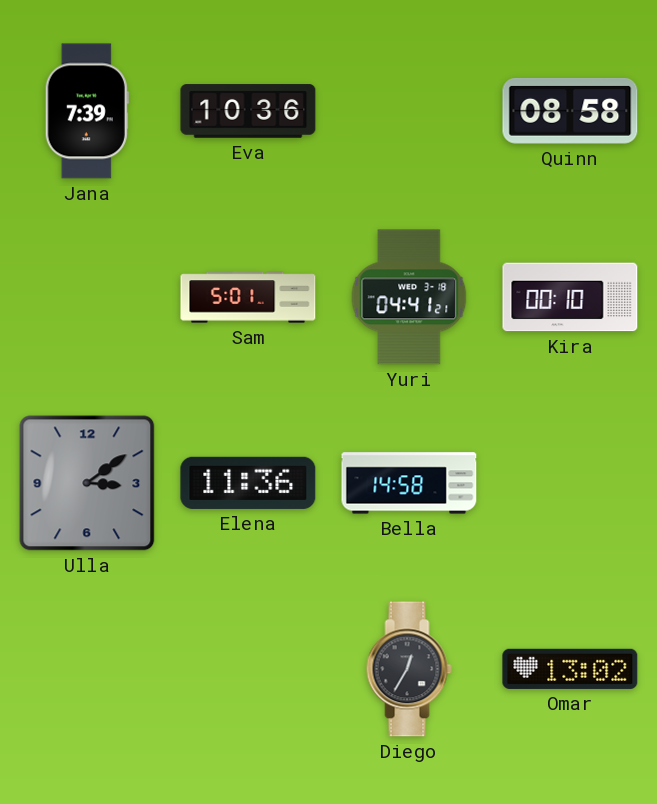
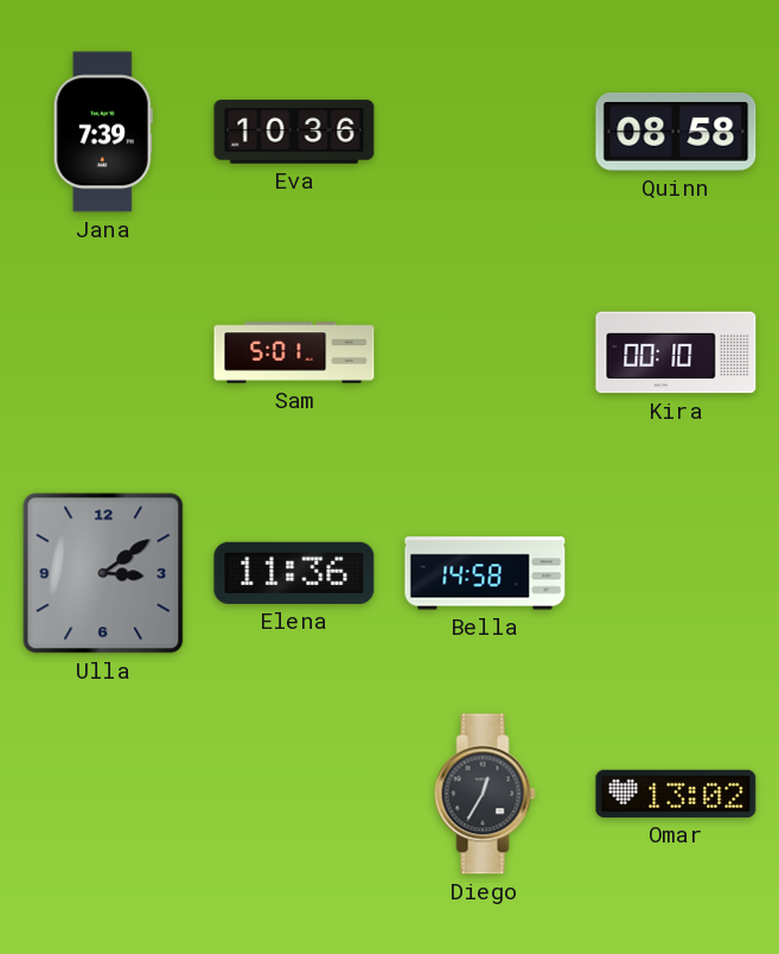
Yuri: 04:41 -> none (409, 297)
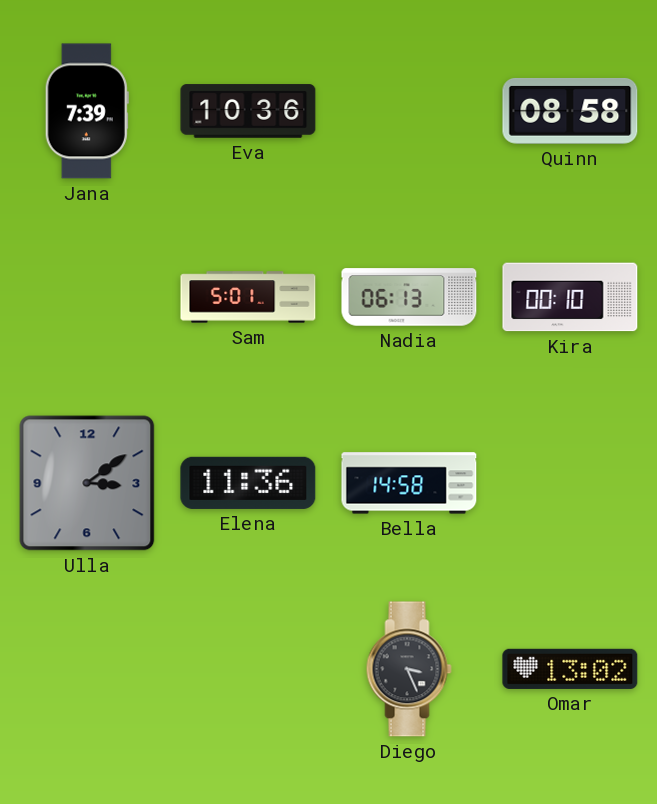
Nadia: none -> 06:13 (409, 297)
Diego: 12:35 -> 3:26 (409, 669)
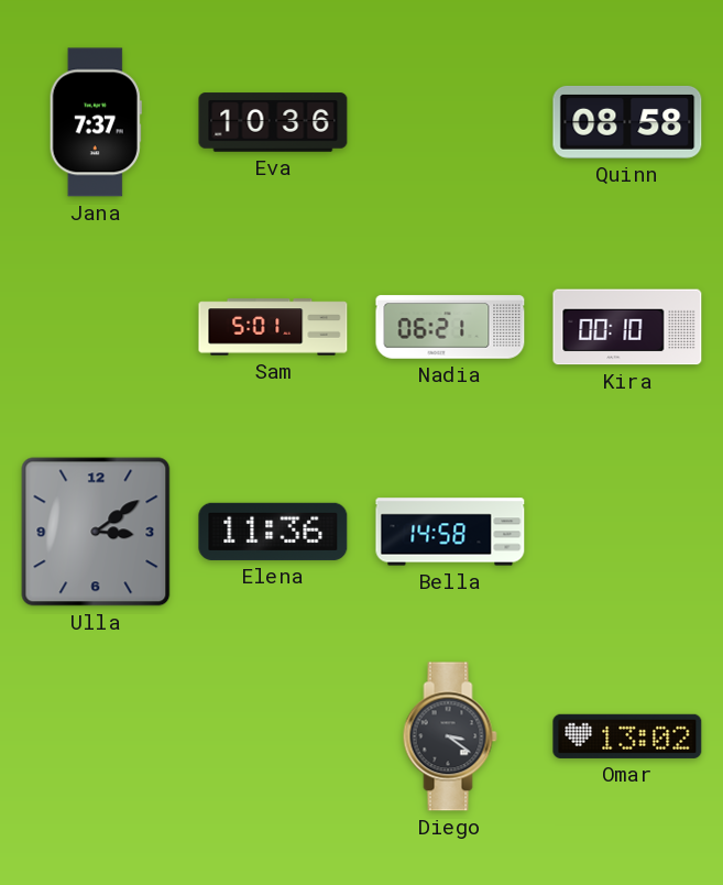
Jana: 7:39 -> 7:37 (96, 122)
Nadia: 06:13 -> 06:21 (450, 327)
Diego: 3:26 -> 3:21 (450, 736)
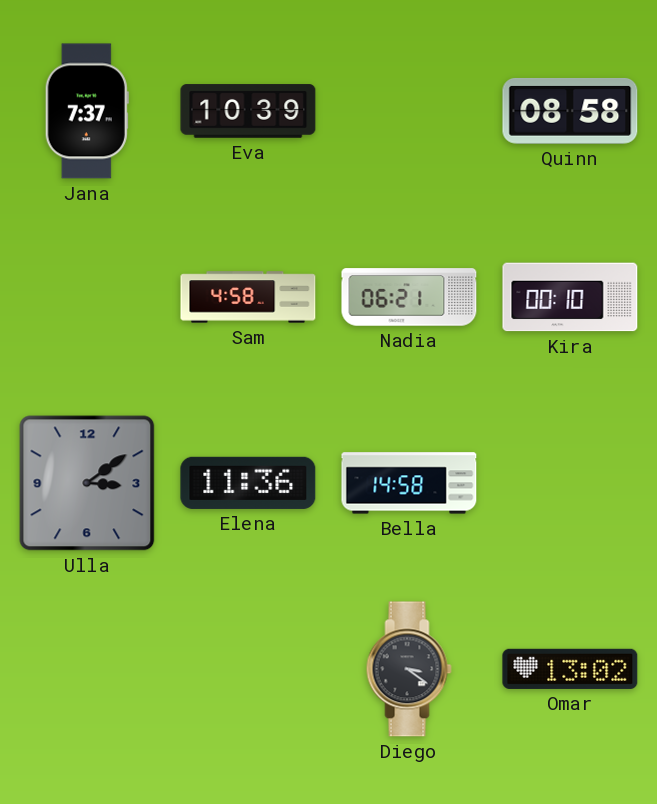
Eva: 10:36 -> 10:39 (248, 111)
Sam: 5:01 -> 4:58 (248, 297)
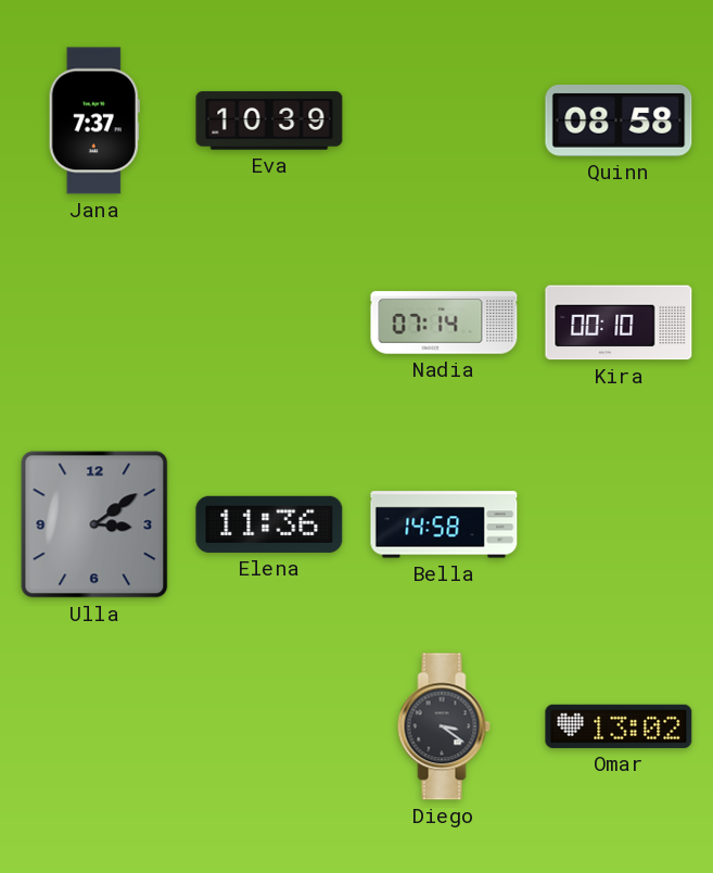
Sam: 4:58 -> none (248, 297)
Nadia: 06:21 -> 07:14 (444, 322)
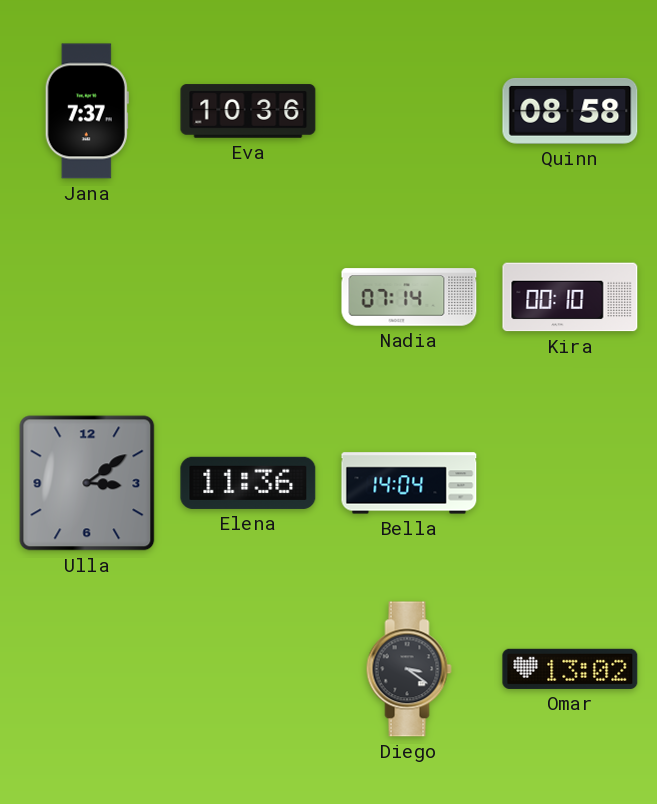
Eva: 10:39 -> 10:36 (248, 111)
Bella: 14:58 -> 14:04 (409, 483)
